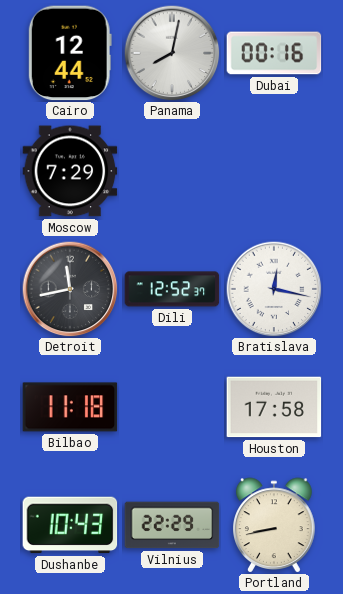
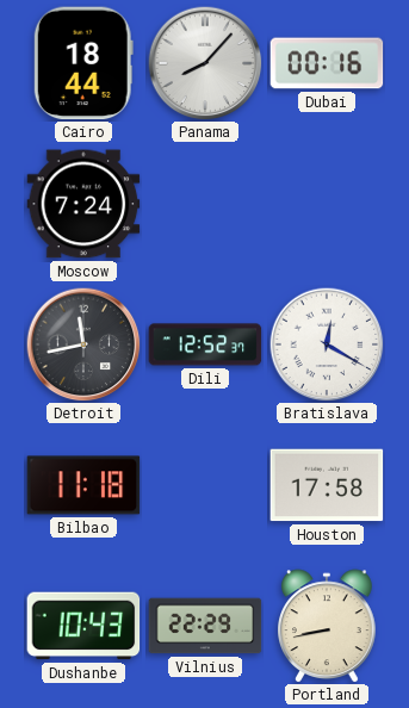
Cairo: 12:44 -> 18:44 (83, 63)
Panama: 8:02 -> 8:07 (205, 63)
Moscow: 7:29 -> 7:24 (83, 204)
Bratislava: 12:17 -> 12:20 (327, 344)
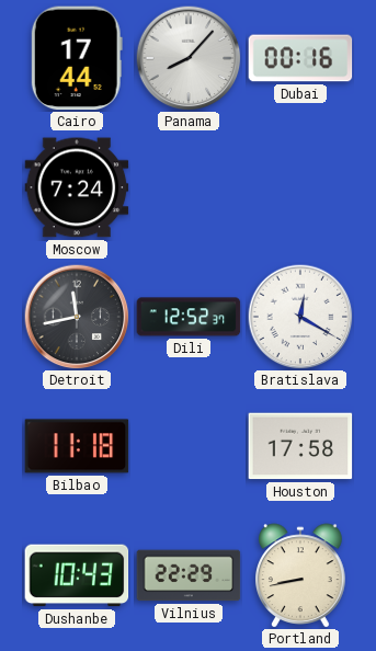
Cairo: 18:44 -> 17:44 (77, 58)
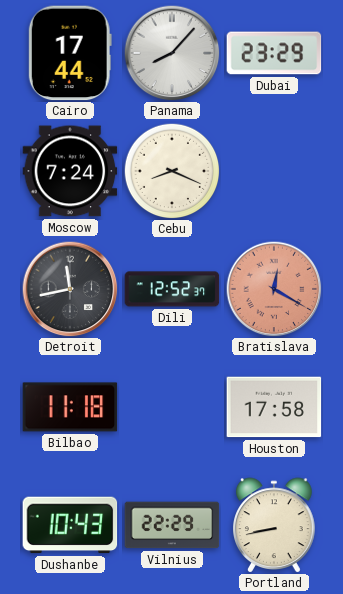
Dubai: 00:16 -> 23:29 (274, 53)
Cebu: none -> 8:19 (172, 171)
Bratislava dial: white -> salmon (274, 289)
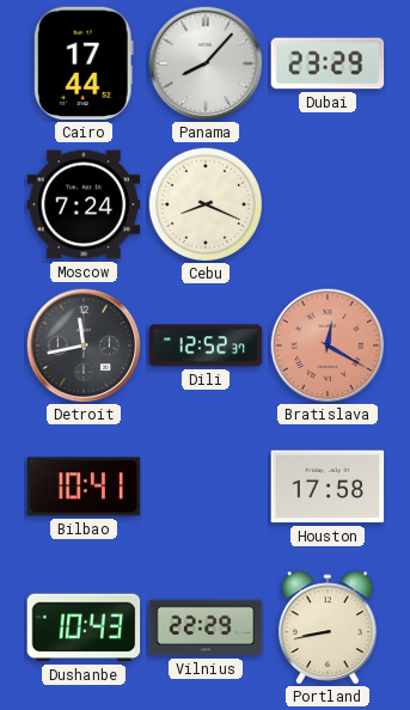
Bilbao: 11:18 -> 10:41 (84, 486)
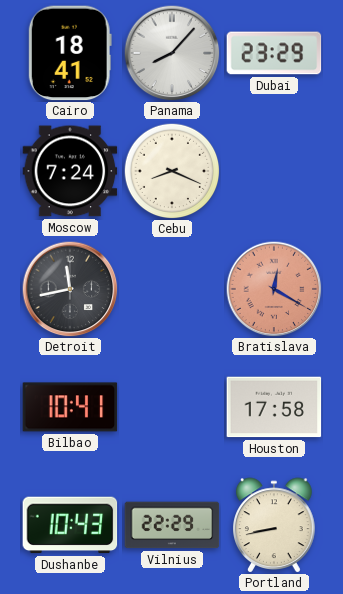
Cairo: 17:44 -> 18:41 (70, 53)
Dili: 12:52 -> none (206, 345)
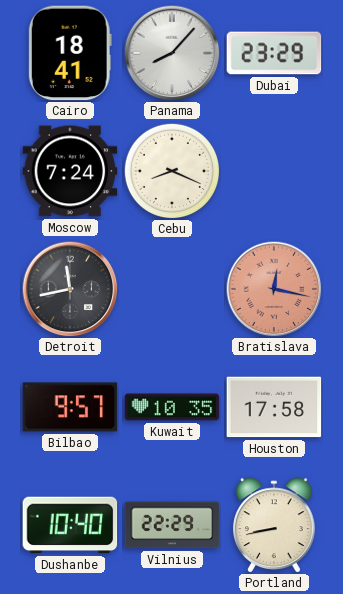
Bratislava: 12:20 -> 12:17 (274, 289)
Bilbao: 10:41 -> 9:57 (70, 407)
Kuwait: none -> 10:35 (172, 407)
Dushanbe: 10:43 -> 10:40 (70, 525)
